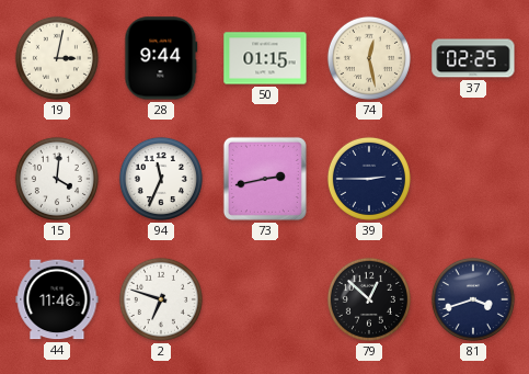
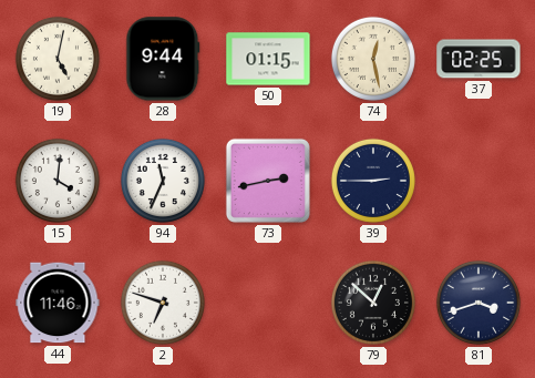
19: 3:02 -> 5:02 (58, 59)
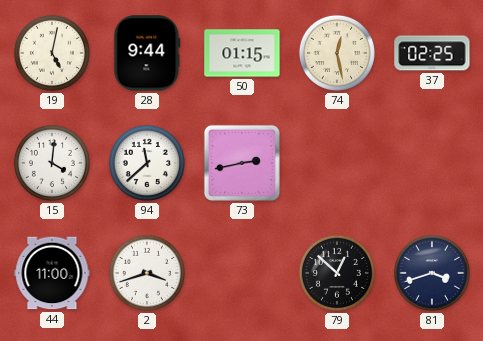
94: 11:34 -> 11:38 (147, 163)
39: 2:45 -> none (373, 181)
44: 11:46 -> 11:00 (52, 273)
2: 6:48 -> 3:42 (147, 273)
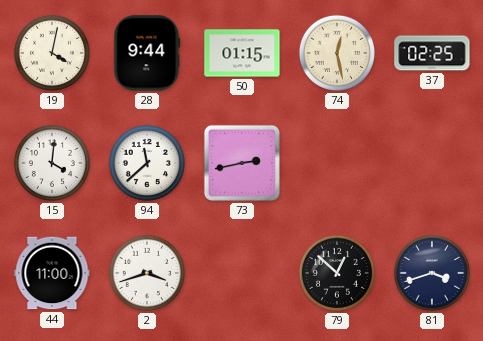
19: 5:02 -> 4:02 (52, 53)
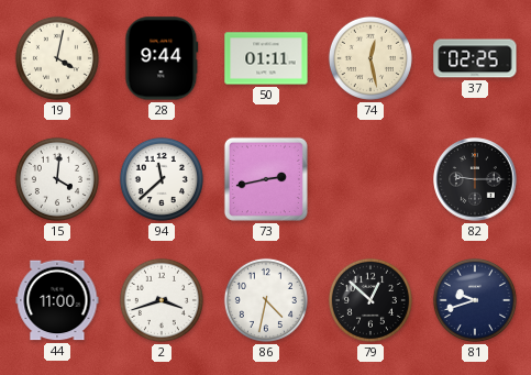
50: 01:15 -> 01:11 (266, 58)
82: none -> 9:15 (475, 179)
86: none -> 4:32 (266, 300)
81: 3:42 -> 9:42 (475, 300)
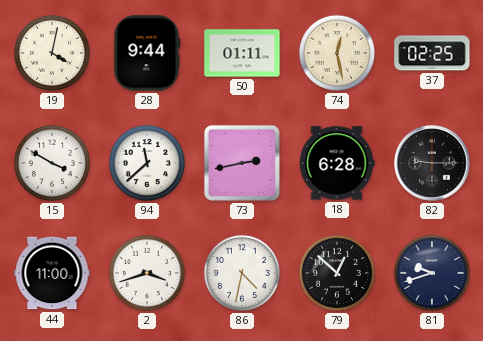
15: 4:01 -> 3:50 (52, 163)
18: none -> 6:28 (337, 163)
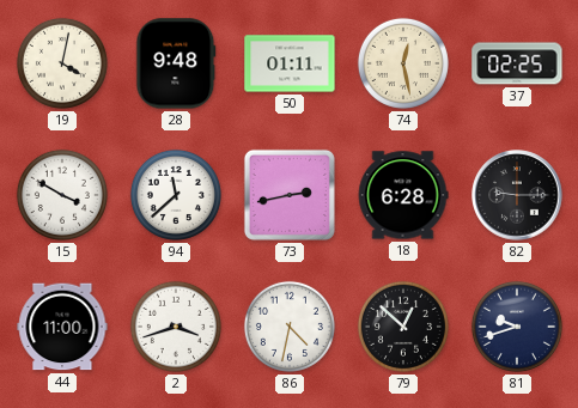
28: 9:44 -> 9:48 (176, 63)
